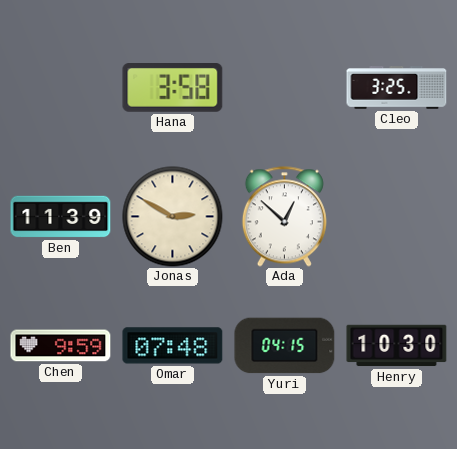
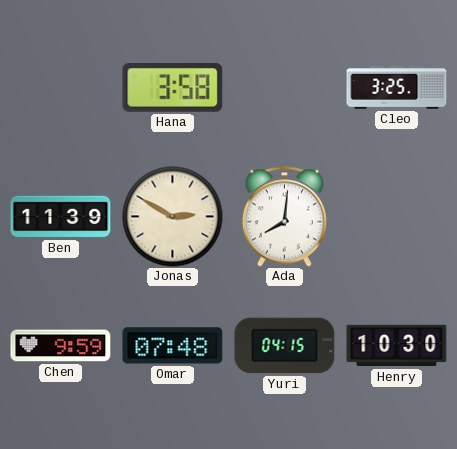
Ada: 12:52 -> 8:01 (284, 217)
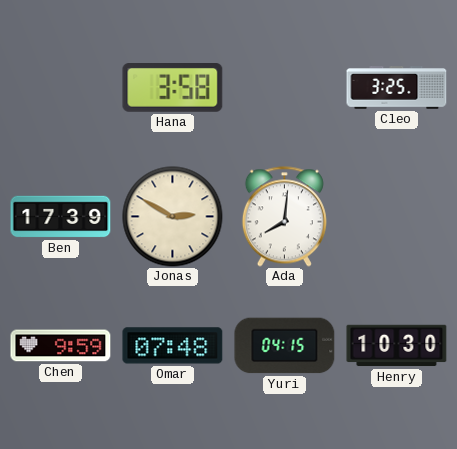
Ben: 11:39 -> 17:39 (61, 217)
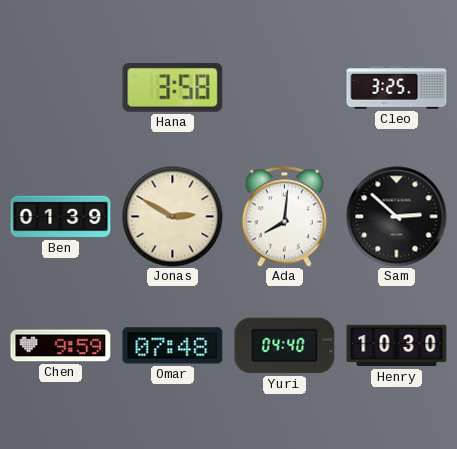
Ben: 17:39 -> 01:39 (61, 217)
Sam: none -> 2:52 (397, 217)
Yuri: 04:15 -> 04:40 (285, 346)
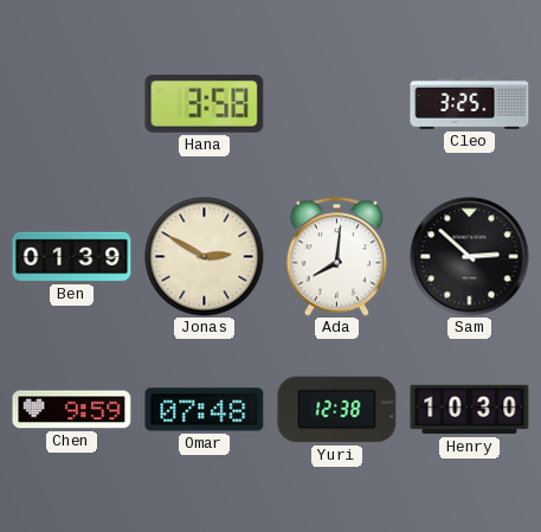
Yuri: 04:40 -> 12:38 (337, 410)
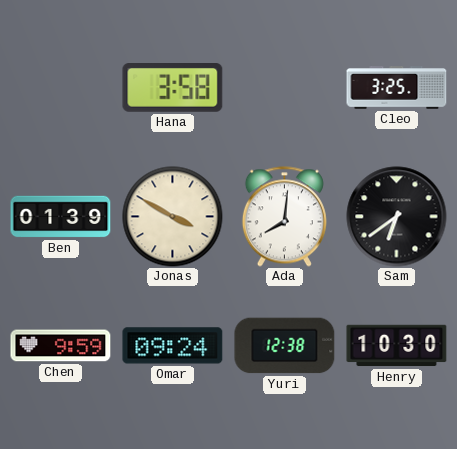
Jonas: 2:50 -> 3:50 (173, 217)
Sam: 2:52 -> 6:39 (397, 217)
Omar: 07:48 -> 09:24 (173, 346)
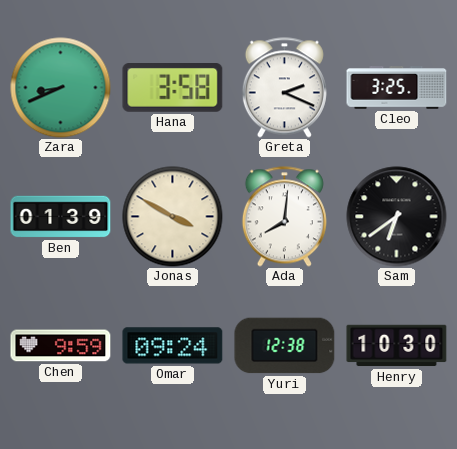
Zara: none -> 8:41 (61, 88)
Greta: none -> 2:19 (284, 88)
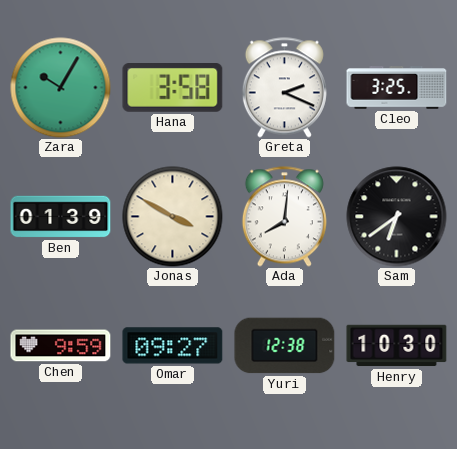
Zara: 8:41 -> 10:05 (61, 88)
Omar: 09:24 -> 09:27 (173, 346)
